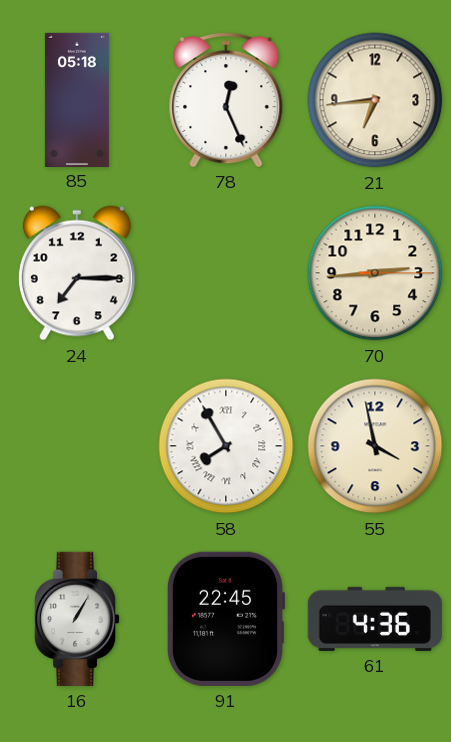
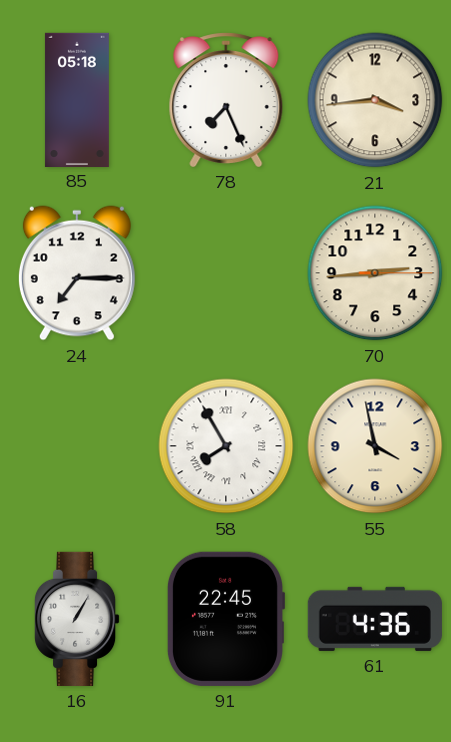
78: 12:26 -> 7:26 (226, 100)
21: 6:44 -> 3:44 (375, 100)
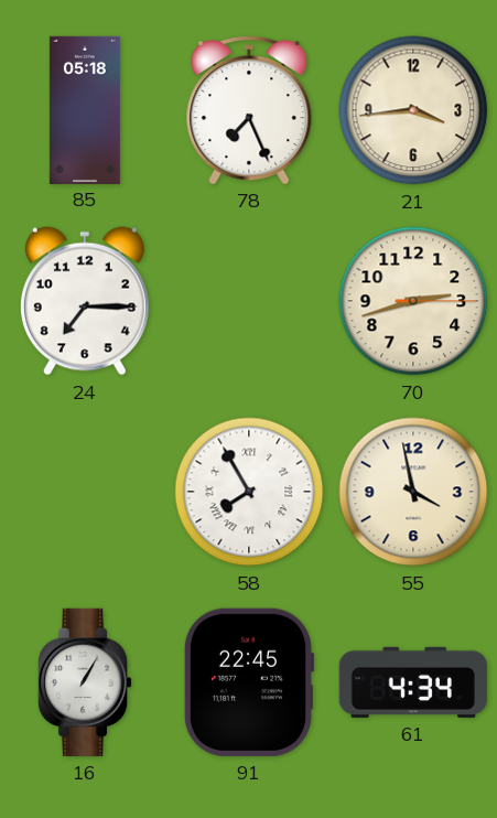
70: 2:44 -> 2:42 (413, 301)
61: 4:36 -> 4:34 (413, 682)
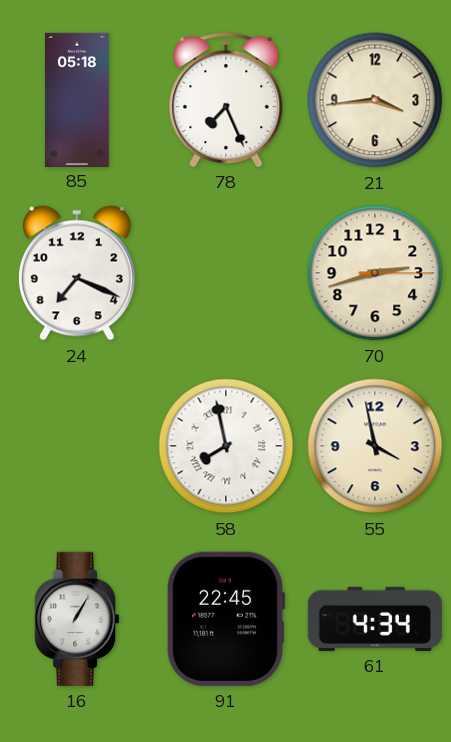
24: 7:15 -> 7:19 (77, 273)
58: 7:55 -> 7:58 (226, 446)
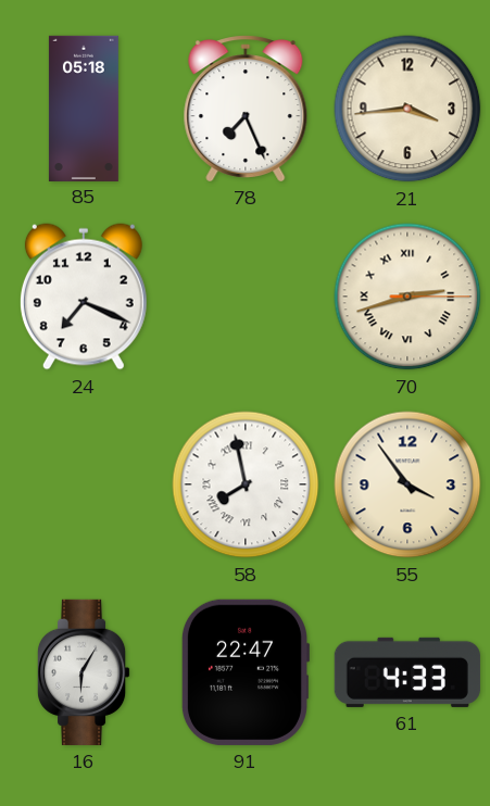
70 numerals: Arabic -> Roman (407, 297)
55: 3:58 -> 3:54 (407, 484)
16: 1:05 -> 6:05 (84, 672)
91: 22:45 -> 22:47 (244, 672)
61: 4:34 -> 4:33 (407, 672)
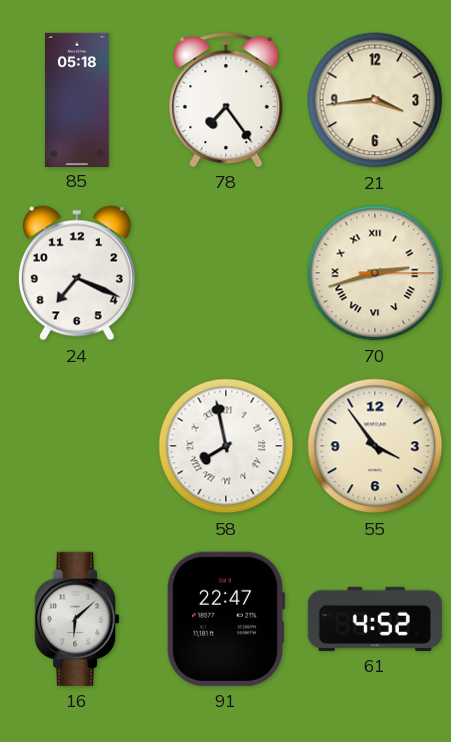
78: 7:26 -> 7:24 (226, 100)
16: 6:05 -> 6:08 (77, 619)
61: 4:33 -> 4:52 (375, 619)
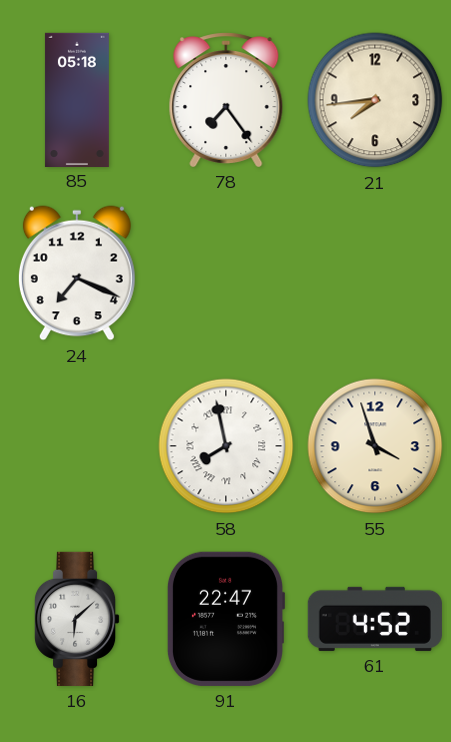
21: 3:44 -> 7:44 (375, 100)
70: 2:42 -> none (375, 273)
55: 3:54 -> 3:57 (375, 446)
